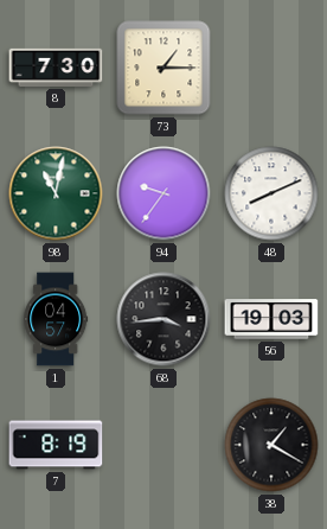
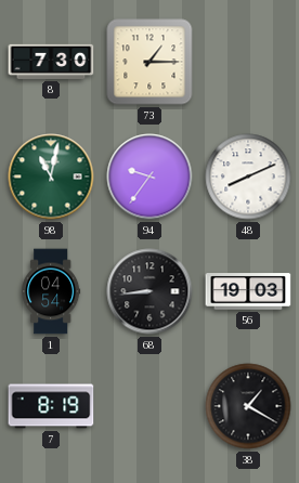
1: 04:57 -> 04:54 (51, 291)
68: 3:44 -> 8:44 (149, 291)
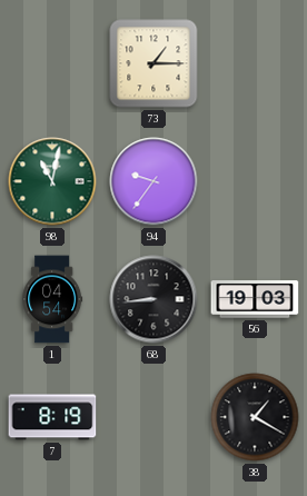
8: 7:30 -> none (51, 62)
48: 8:11 -> none (248, 177)
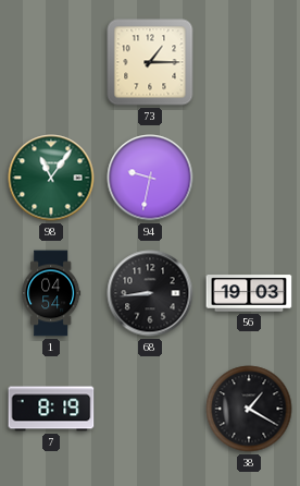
98: 11:02 -> 11:06 (51, 178)
94: 9:36 -> 9:32 (150, 178)
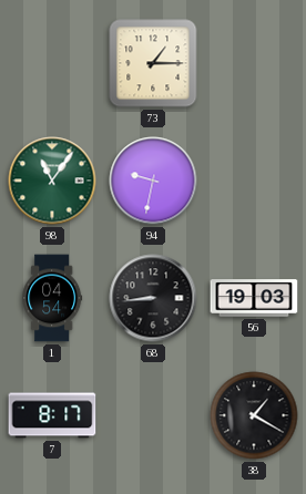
7: 8:19 -> 8:17 (52, 415)
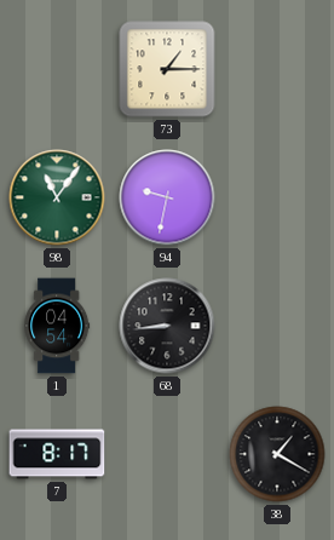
56: 19:03 -> none (254, 298)
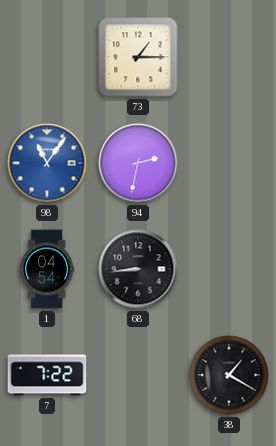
98 dial: green -> blue (47, 163)
94: 9:32 -> 2:32 (138, 163)
7: 8:17 -> 7:22 (47, 375)
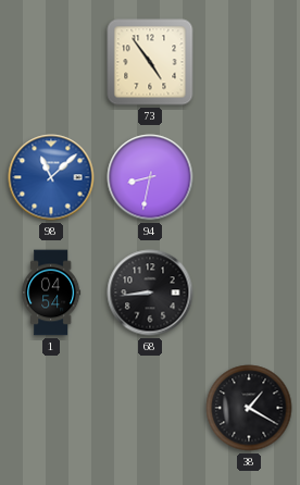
73: 1:15 -> 4:54 (150, 62)
98: 11:06 -> 11:08 (51, 177)
94: 2:32 -> 8:32 (150, 177)
7: 7:22 -> none (47, 375)
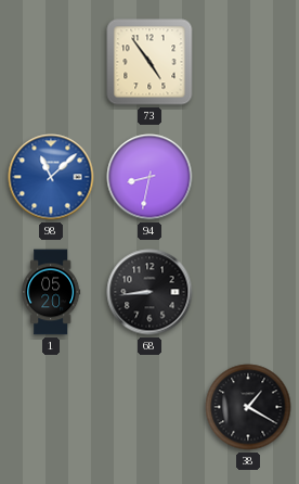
1: 04:54 -> 05:20 (51, 292)
